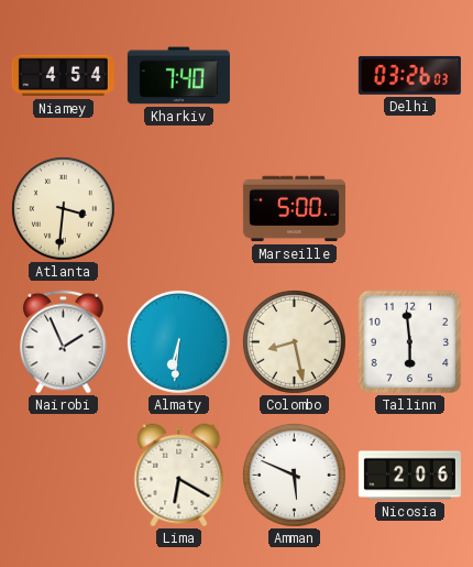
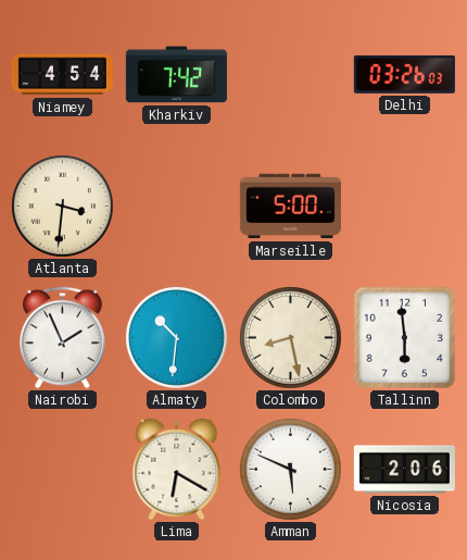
Kharkiv: 7:40 -> 7:42 (176, 75)
Almaty: 6:31 -> 10:31 (176, 337)
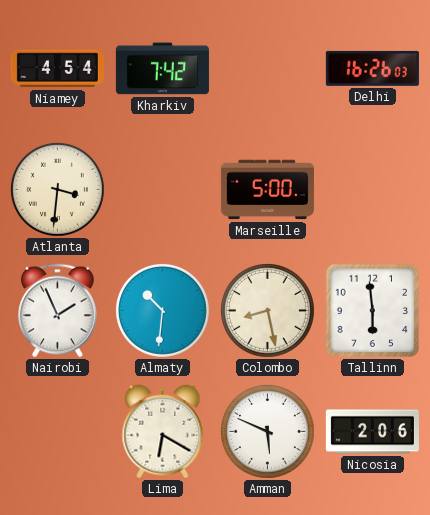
Delhi: 03:26 -> 16:26 (372, 68)
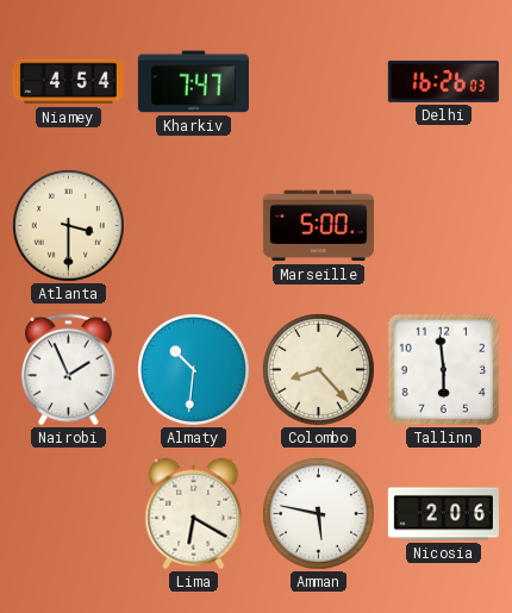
Kharkiv: 7:42 -> 7:47 (193, 82)
Atlanta: 3:31 -> 3:30 (68, 225)
Colombo: 8:28 -> 8:23 (318, 369)
Amman: 5:49 -> 5:47 (318, 513)
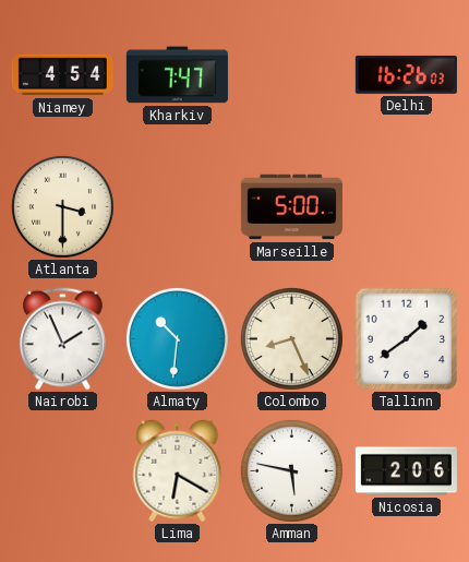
Colombo: 8:23 -> 8:26 (291, 338)
Tallinn: 5:59 -> 1:39 (407, 339)
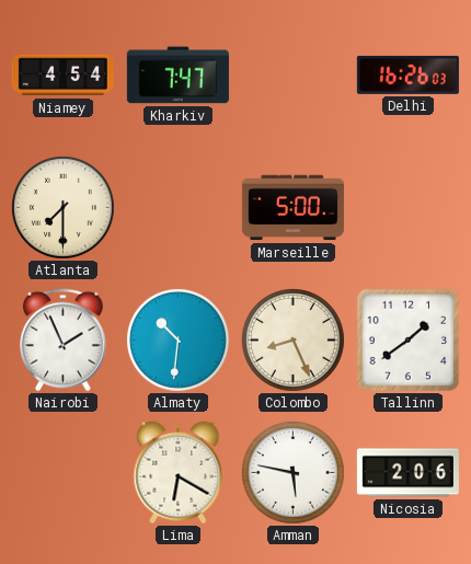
Atlanta: 3:30 -> 7:30 (62, 207)
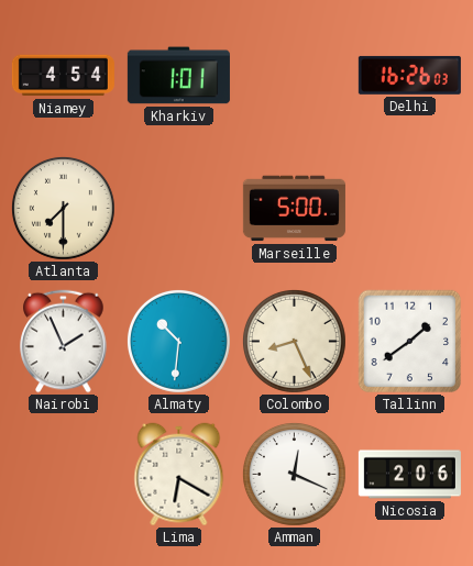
Kharkiv: 7:47 -> 1:01 (178, 76)
Amman: 5:47 -> 12:19 (294, 474)
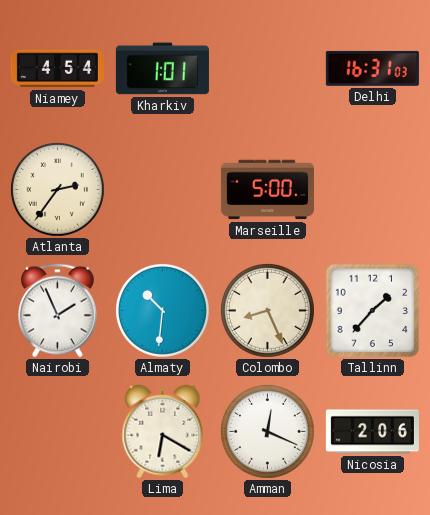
Delhi: 16:26 -> 16:31 (372, 68)
Atlanta: 7:30 -> 2:36 (57, 189)
Tallinn: 1:39 -> 1:37 (373, 311)
